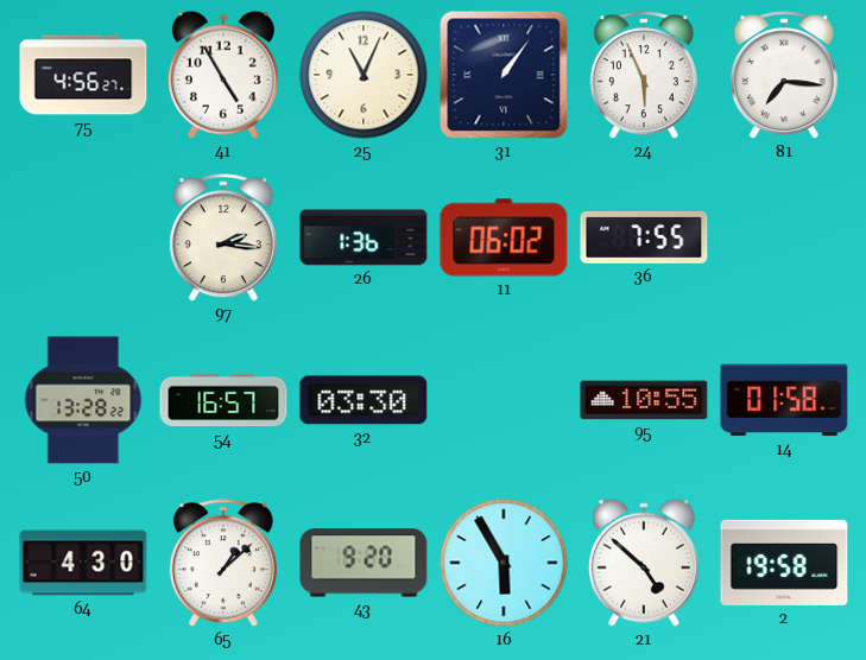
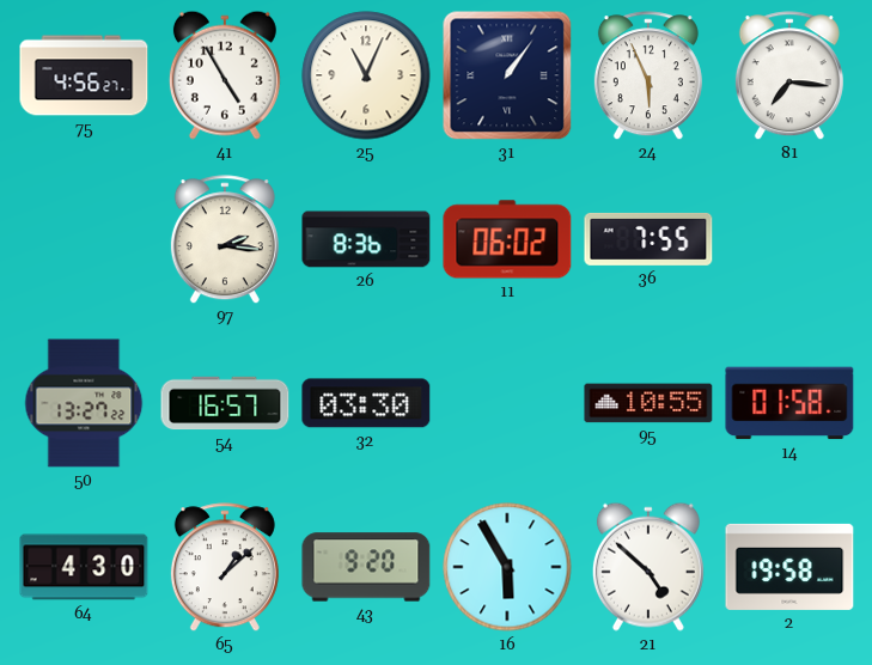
26: 1:36 -> 8:36 (366, 239)
50: 13:28 -> 13:27 (84, 403)
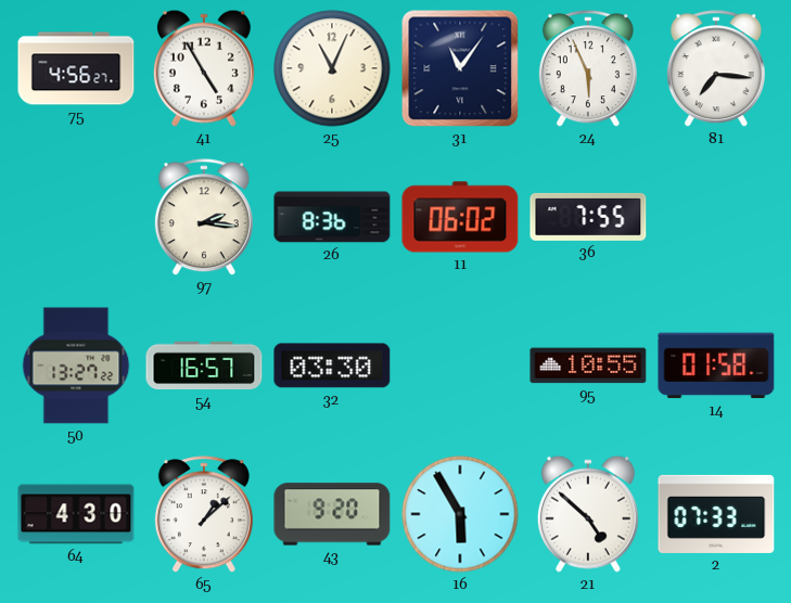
31: 1:06 -> 11:06 (460, 68)
2: 19:58 -> 07:33 (716, 514)
